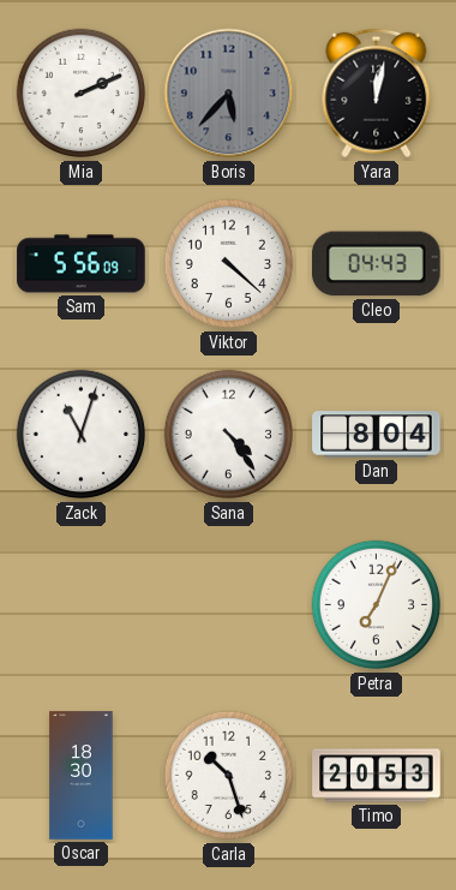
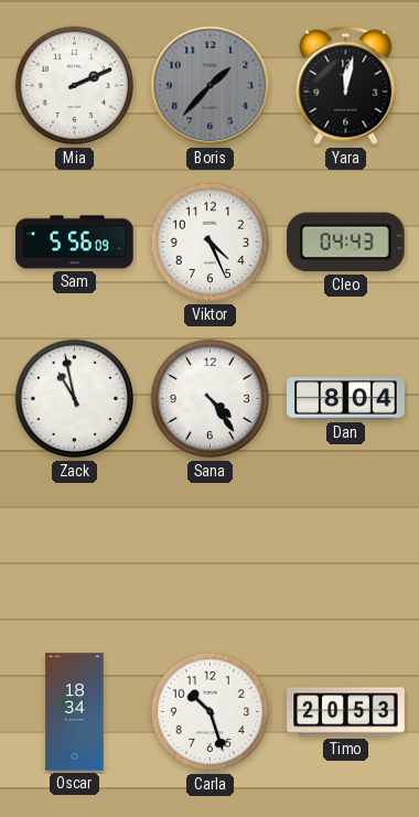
Boris: 5:37 -> 1:37 (211, 86)
Viktor: 4:22 -> 4:26 (211, 243)
Zack: 11:03 -> 10:58 (75, 399)
Petra: 7:04 -> none (377, 605)
Oscar: 18:30 -> 18:34 (75, 712)
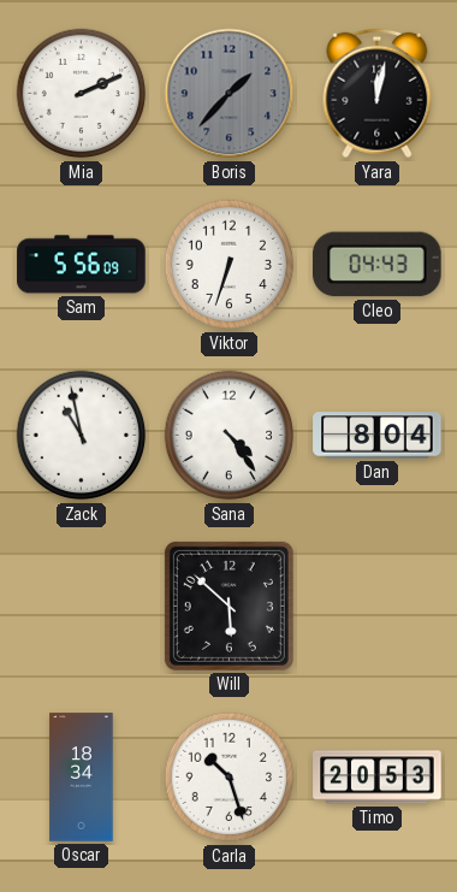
Viktor: 4:26 -> 6:33 (230, 265)
Will: none -> 5:52 (228, 606)
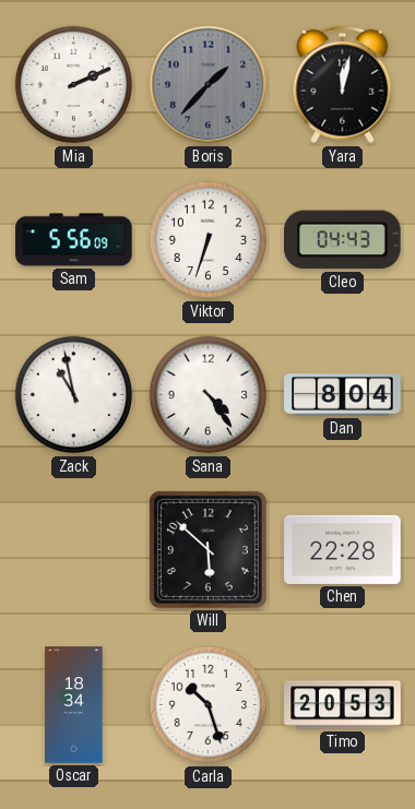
Chen: none -> 22:28 (343, 549)
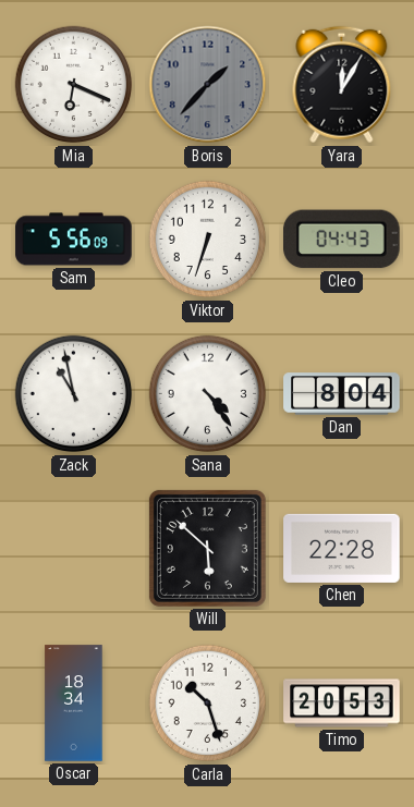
Mia: 2:11 -> 6:19 (74, 85)
Yara: 12:02 -> 12:05 (342, 85)
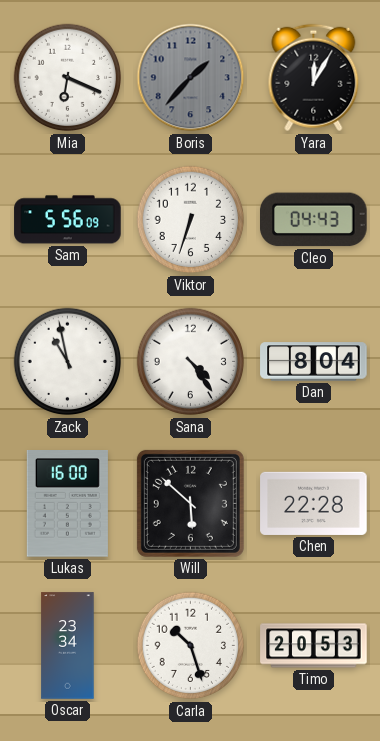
Lukas: none -> 16:00 (67, 504)
Oscar: 18:34 -> 23:34 (68, 646)
